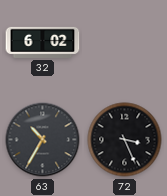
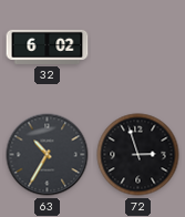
72: 3:26 -> 2:57 (138, 155)
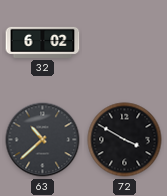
63: 10:35 -> 10:38 (43, 140)
72: 2:57 -> 3:50 (125, 140)
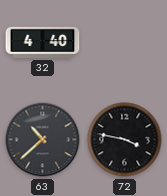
32: 6:02 -> 4:40 (43, 42)
72: 3:50 -> 3:47 (125, 140)
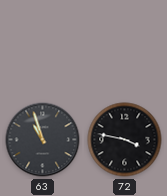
32: 4:40 -> none (43, 42)
63: 10:38 -> 10:57 (43, 140)
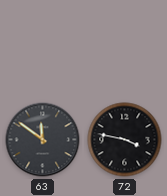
63: 10:57 -> 11:51 (43, 140)
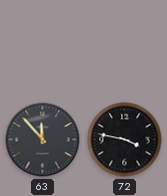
63: 11:51 -> 11:53 (43, 140)
